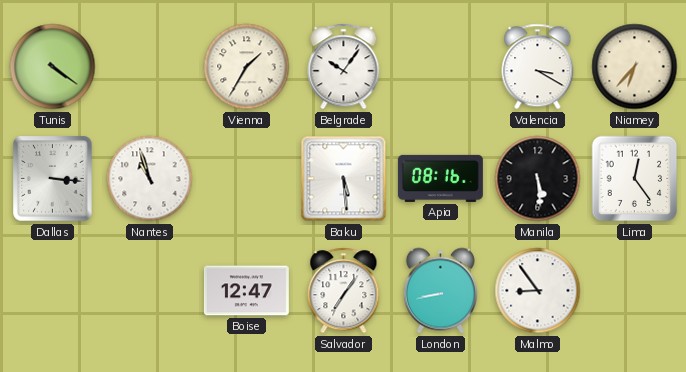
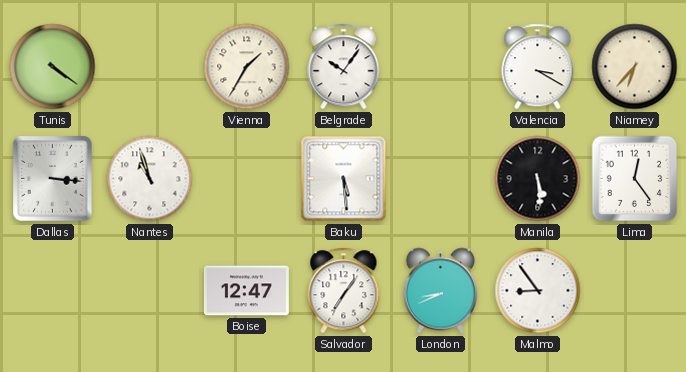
Apia: 08:16 -> none (440, 178)
London: 8:43 -> 8:41 (440, 291)
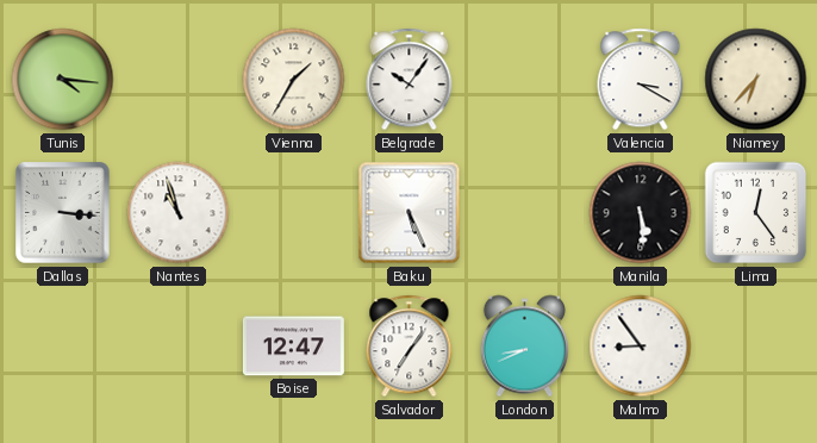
Tunis: 4:21 -> 4:16 (63, 80)
Baku: 5:29 -> 5:26 (410, 213)
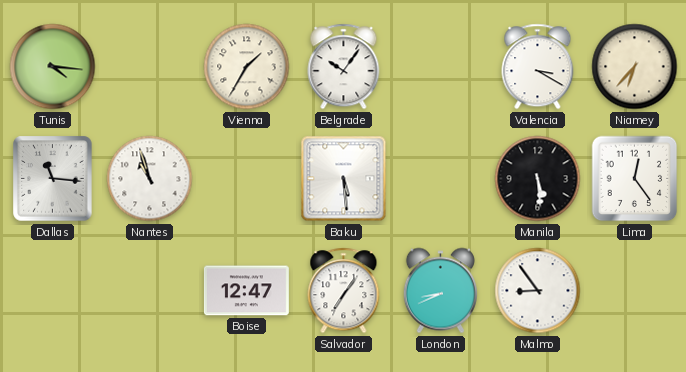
Dallas: 3:16 -> 11:16 (53, 179)
Baku: 5:26 -> 5:29 (344, 179)
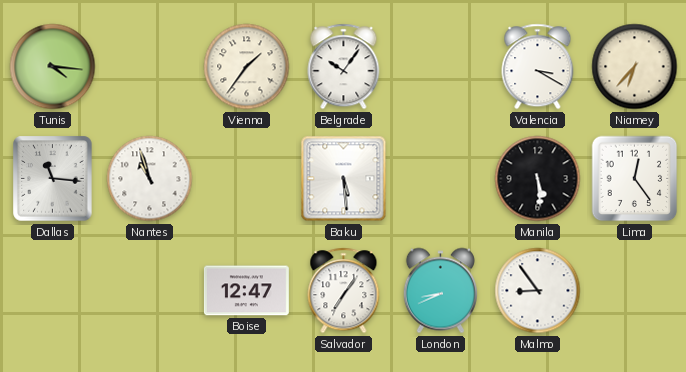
Vienna: 1:35 -> 1:36 (247, 67)
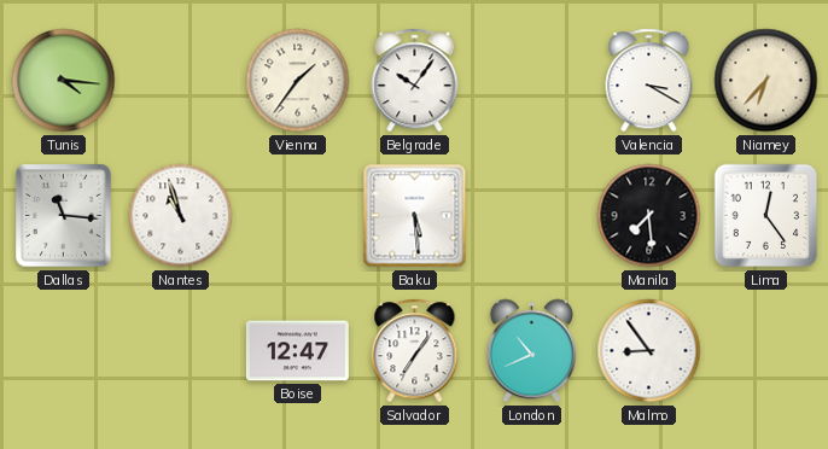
Manila: 5:29 -> 7:29 (649, 216)
London: 8:41 -> 10:41 (531, 351)
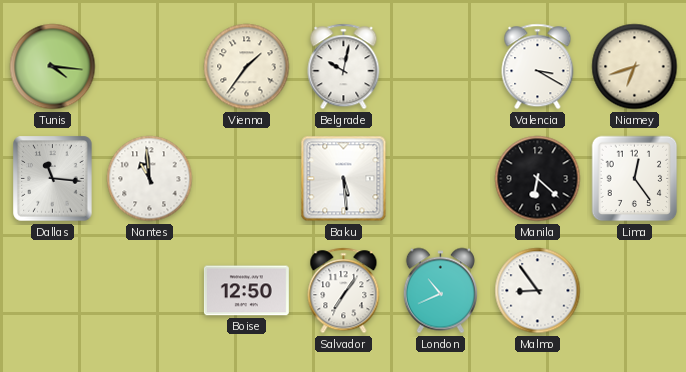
Belgrade: 10:06 -> 10:02 (344, 67)
Niamey: 6:37 -> 6:42 (635, 67)
Nantes: 10:57 -> 10:59 (150, 179)
Manila: 7:29 -> 6:22 (538, 179)
Boise: 12:47 -> 12:50 (246, 291)
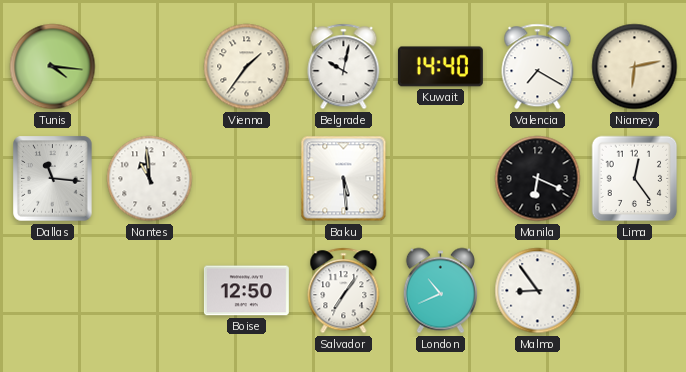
Kuwait: none -> 14:40 (440, 67)
Valencia: 3:20 -> 7:20 (538, 67)
Niamey: 6:42 -> 6:13 (635, 67)
Manila: 6:22 -> 6:19 (538, 179)
